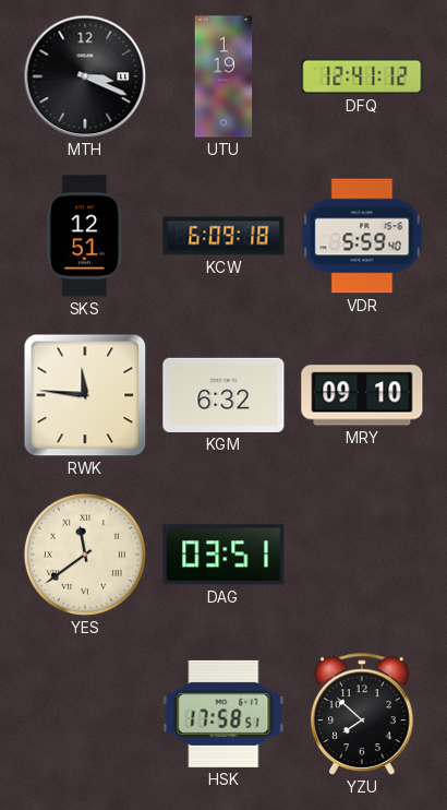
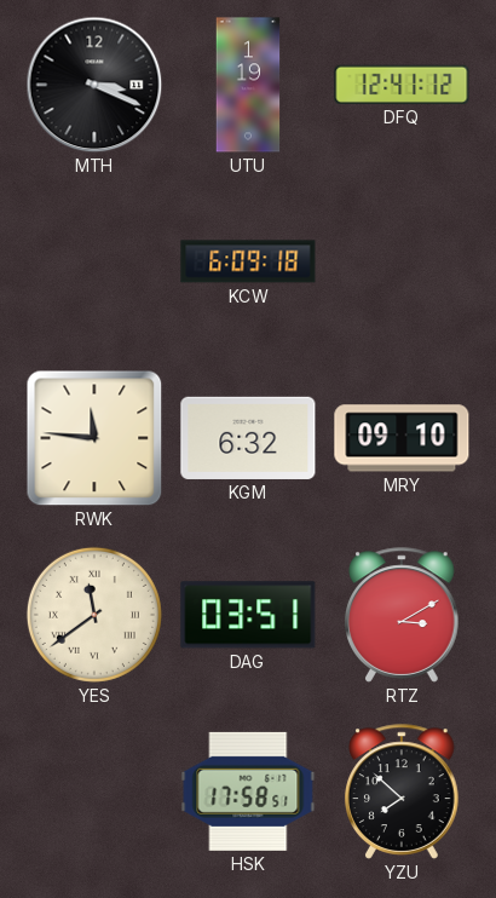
SKS: 12:51 -> none (84, 236)
VDR: 5:59 -> none (362, 236)
RTZ: none -> 3:10 (402, 615)
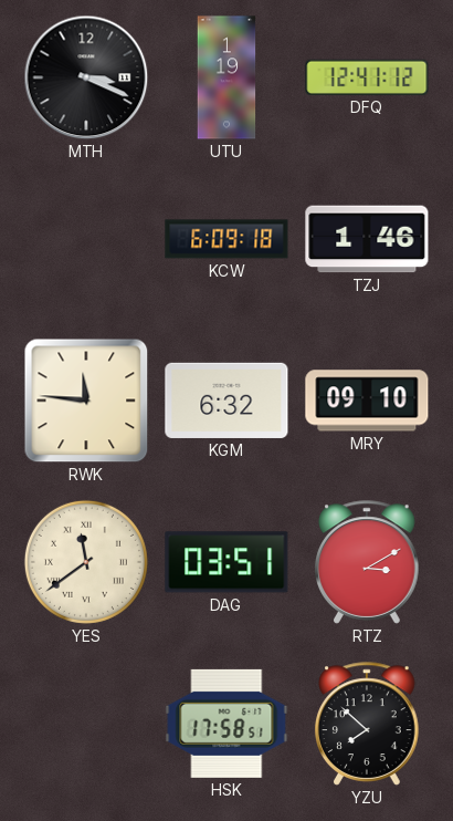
TZJ: none -> 1:46 (367, 239)
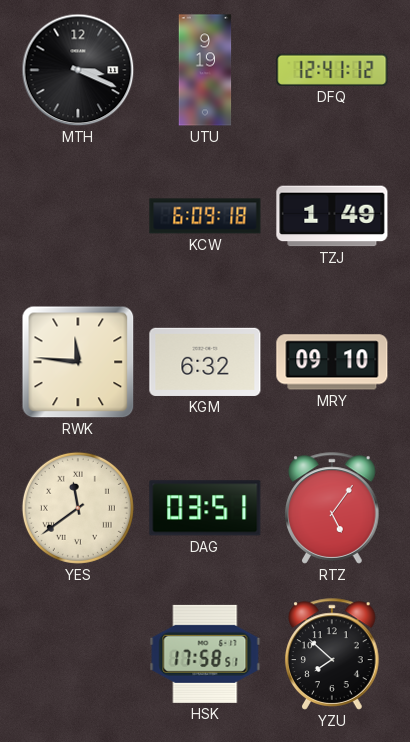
UTU: 1:19 -> 9:19 (205, 70)
TZJ: 1:46 -> 1:49 (332, 216)
RTZ: 3:10 -> 5:06 (332, 508)
